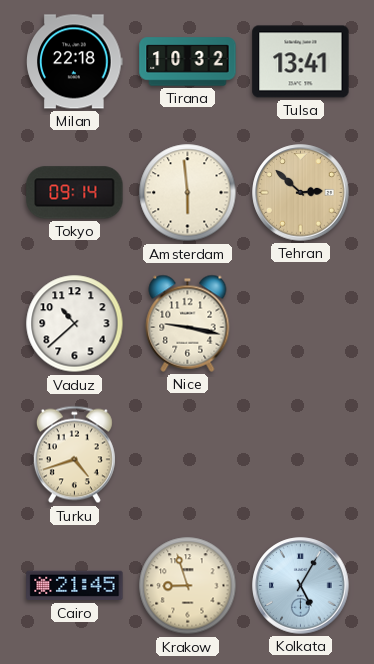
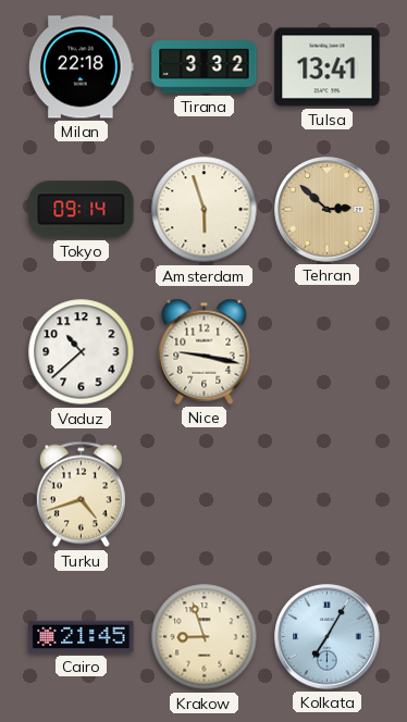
Tirana: 10:32 -> 3:32 (205, 67)
Amsterdam: 5:59 -> 5:57 (205, 210)
Kolkata: 5:05 -> 7:05 (328, 637)
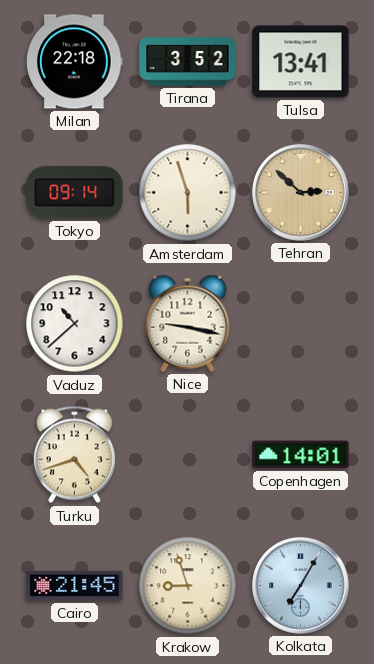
Tirana: 3:32 -> 3:52 (188, 62)
Copenhagen: none -> 14:01 (301, 455)
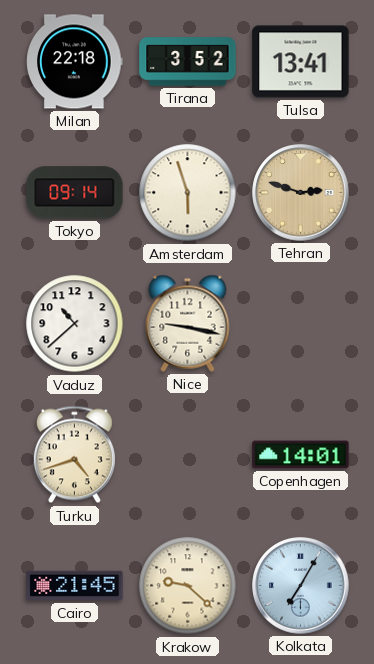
Tehran: 2:52 -> 2:48 (301, 193)
Krakow: 8:57 -> 9:22 (188, 586)
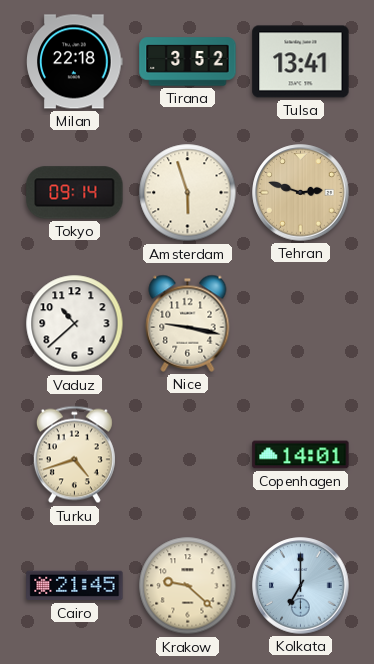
Kolkata: 7:05 -> 7:00 (301, 586)
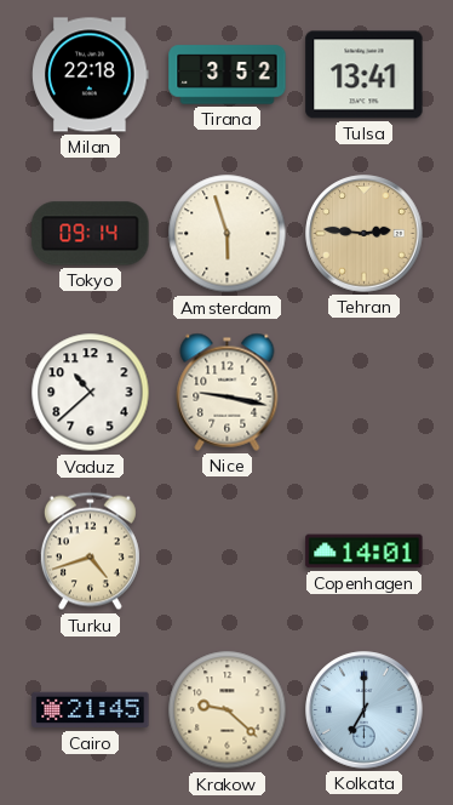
Tehran: 2:48 -> 2:46 (365, 234)
